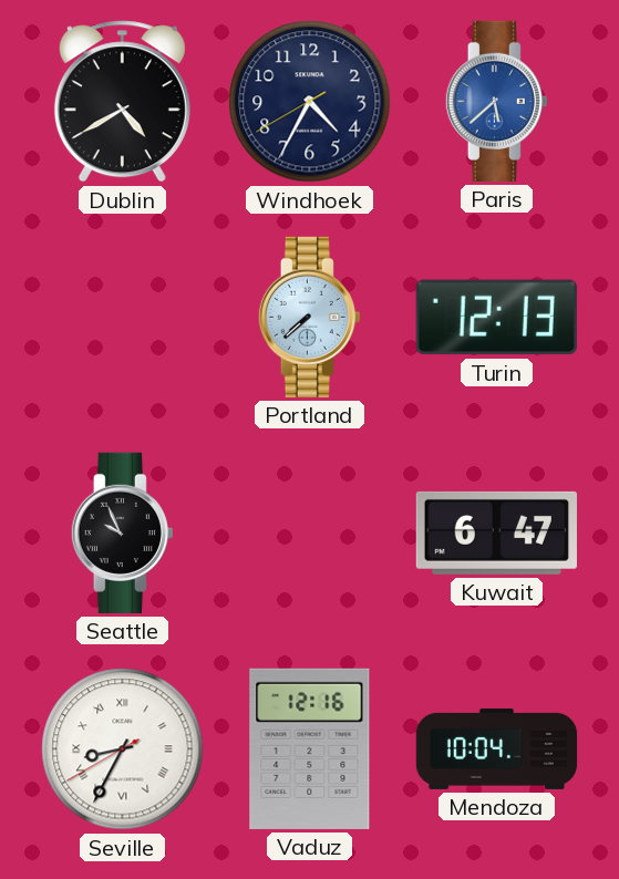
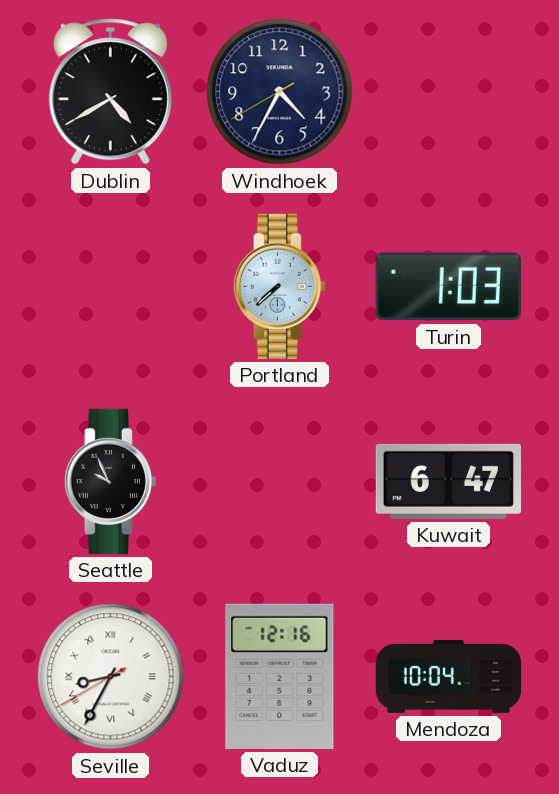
Paris: 5:38 -> none (496, 101)
Turin: 12:13 -> 1:03 (448, 287)
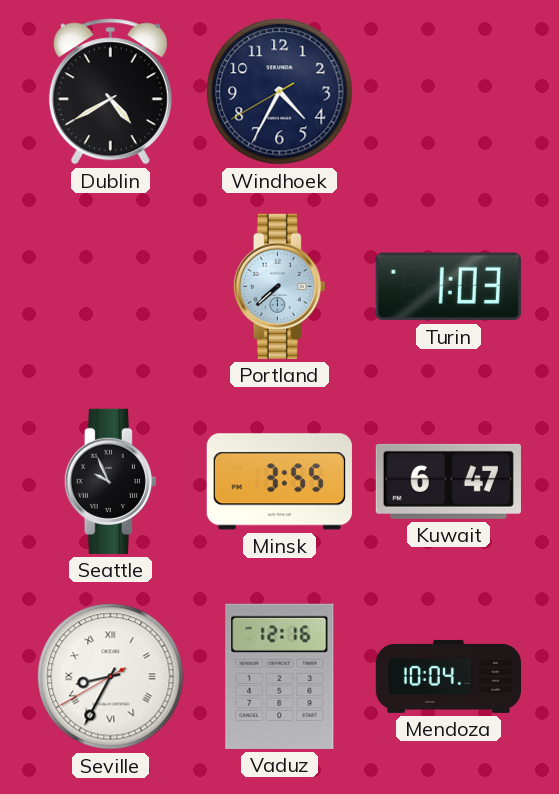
Minsk: none -> 3:55 (279, 482)
